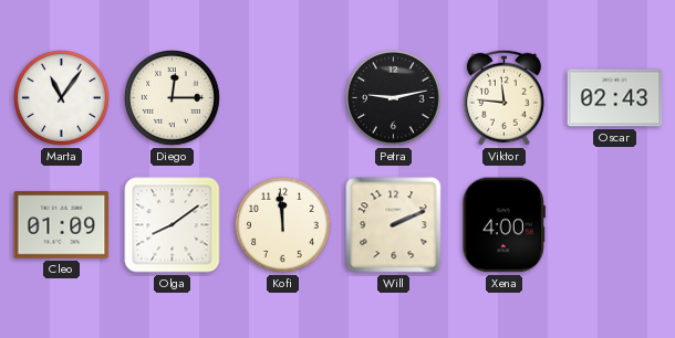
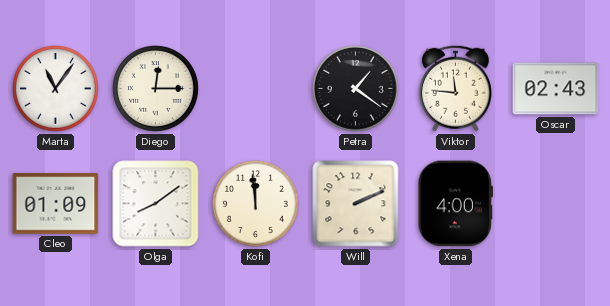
Petra: 9:13 -> 1:21 (356, 89)
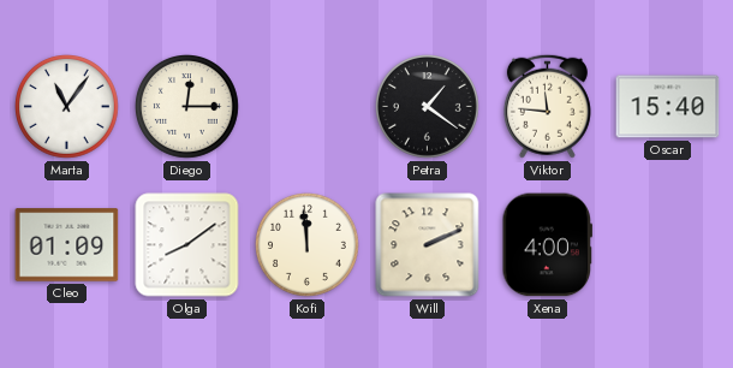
Oscar: 02:43 -> 15:40 (668, 107)
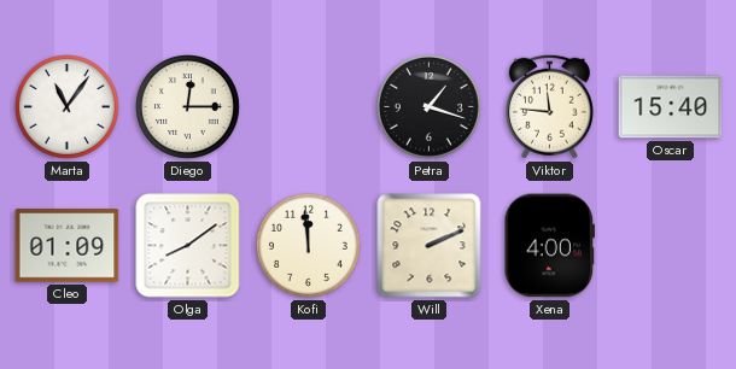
Petra: 1:21 -> 1:18 (430, 107)
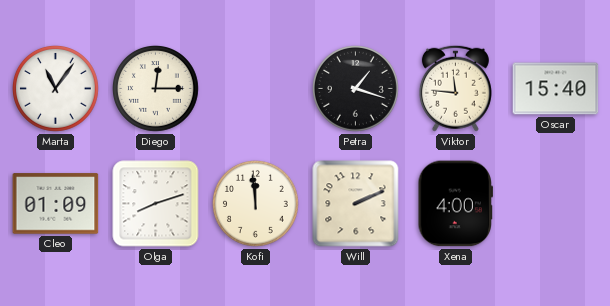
Olga: 8:09 -> 8:12 (156, 204)
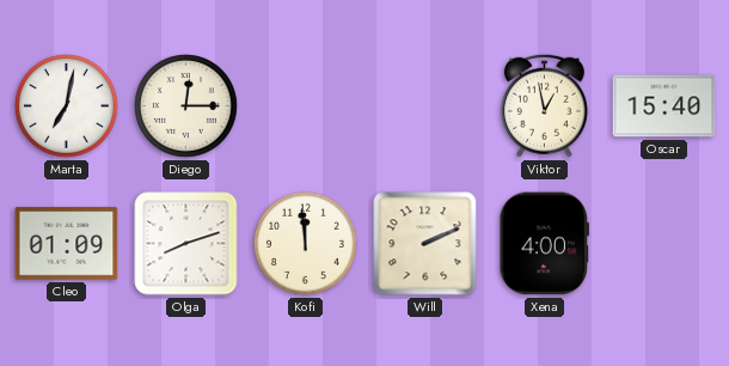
Marta: 11:06 -> 7:02 (67, 106)
Petra: 1:18 -> none (356, 89)
Viktor: 11:46 -> 12:58 (544, 105)
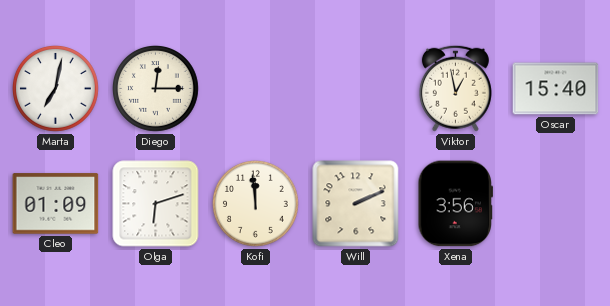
Olga: 8:12 -> 6:12 (156, 204)
Xena: 4:00 -> 3:56 (455, 204)
